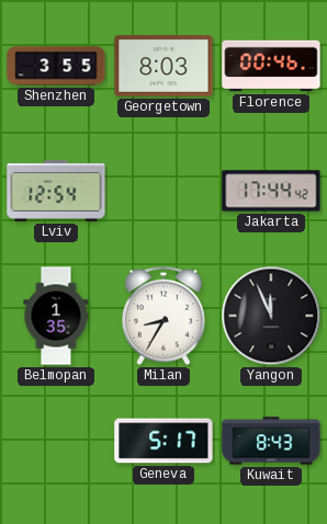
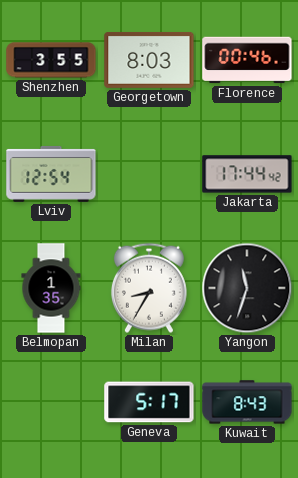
Yangon: 11:56 -> 11:33 (247, 288)
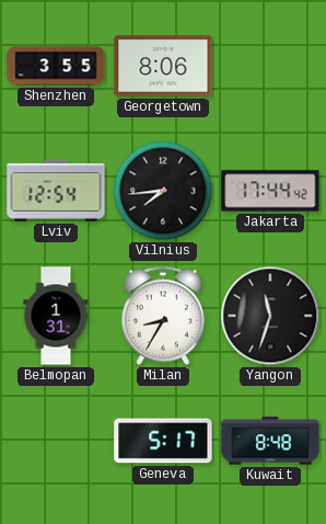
Georgetown: 8:03 -> 8:06 (163, 67)
Florence: 00:46 -> none (247, 60)
Vilnius: none -> 7:44 (163, 191)
Belmopan: 1:35 -> 1:31 (56, 316)
Kuwait: 8:43 -> 8:48 (270, 441)
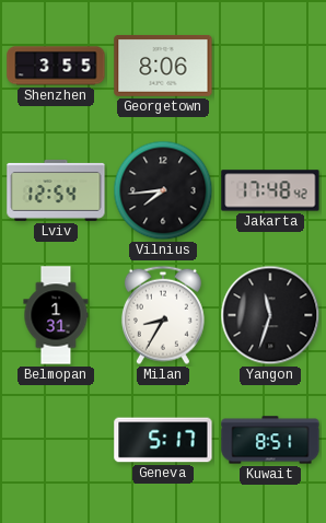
Jakarta: 17:44 -> 17:48 (270, 190)
Kuwait: 8:48 -> 8:51 (270, 440)
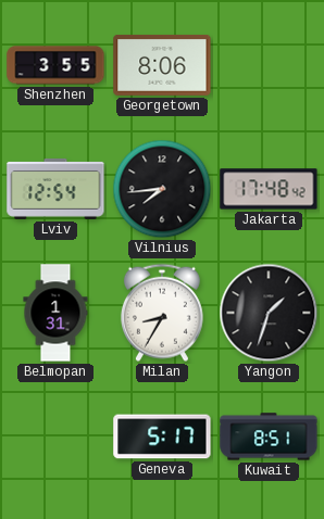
Yangon: 11:33 -> 1:33 (269, 313)
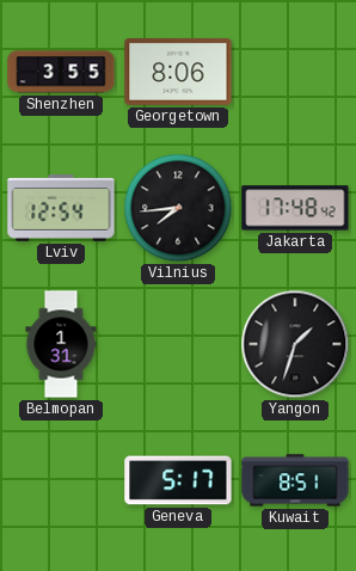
Milan: 8:35 -> none (162, 313)
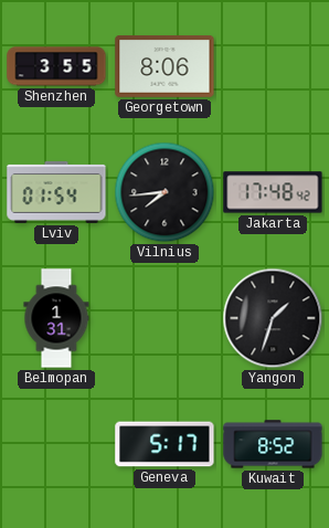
Lviv: 12:54 -> 01:54 (56, 192)
Kuwait: 8:51 -> 8:52 (273, 444)
